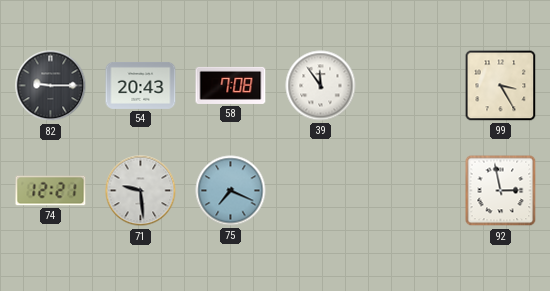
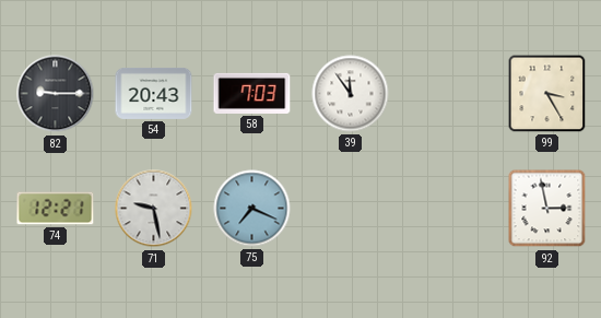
58: 7:08 -> 7:03 (252, 93)
71: 9:29 -> 9:28 (154, 209)
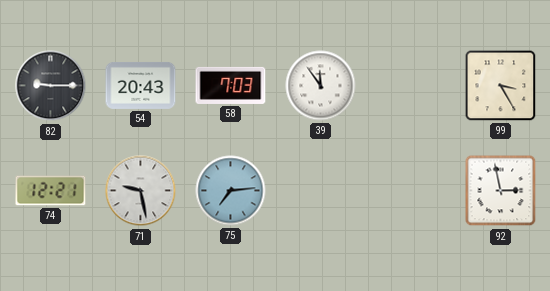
75: 7:19 -> 7:14 (231, 191)
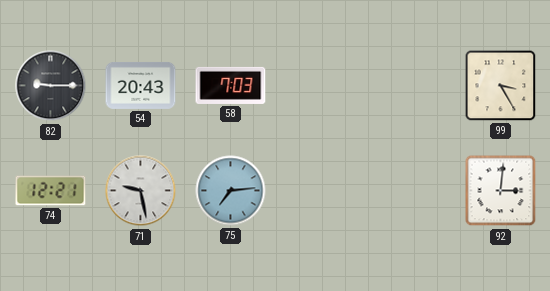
39: 11:54 -> none (321, 86)
92: 2:58 -> 3:01 (501, 191)
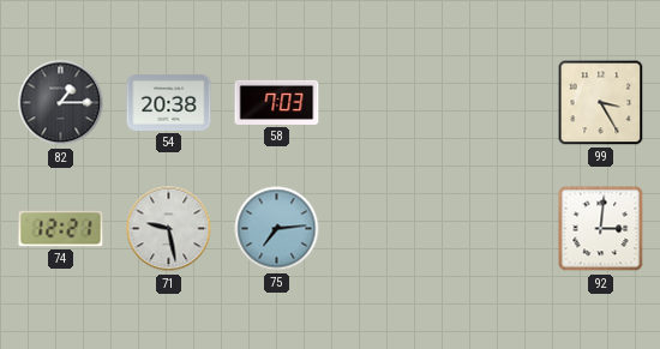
82: 9:15 -> 1:15 (61, 103)
54: 20:43 -> 20:38 (169, 102)
